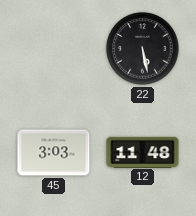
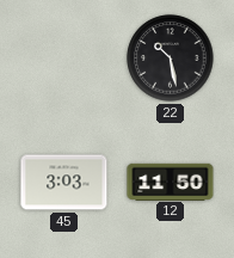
22: 5:28 -> 10:28 (171, 59)
12: 11:48 -> 11:50 (171, 182)
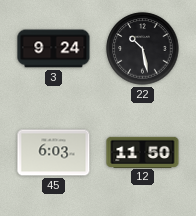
3: none -> 9:24 (54, 49)
45: 3:03 -> 6:03 (54, 153)
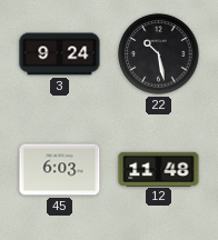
12: 11:50 -> 11:48 (159, 169)
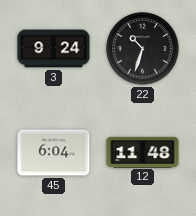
22: 10:28 -> 10:33 (143, 49)
45: 6:03 -> 6:04 (54, 153)
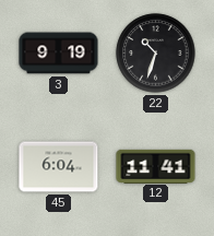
3: 9:24 -> 9:19 (59, 54)
12: 11:48 -> 11:41 (156, 166)
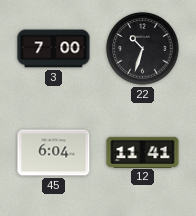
3: 9:19 -> 7:00 (54, 49)
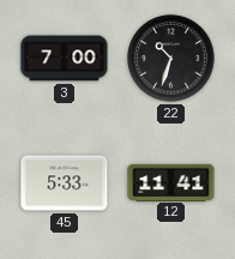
45: 6:04 -> 5:33 (65, 183)
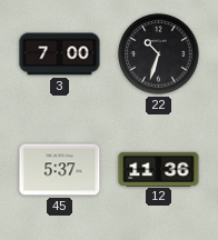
45: 5:33 -> 5:37 (60, 170)
12: 11:41 -> 11:36 (159, 169)
